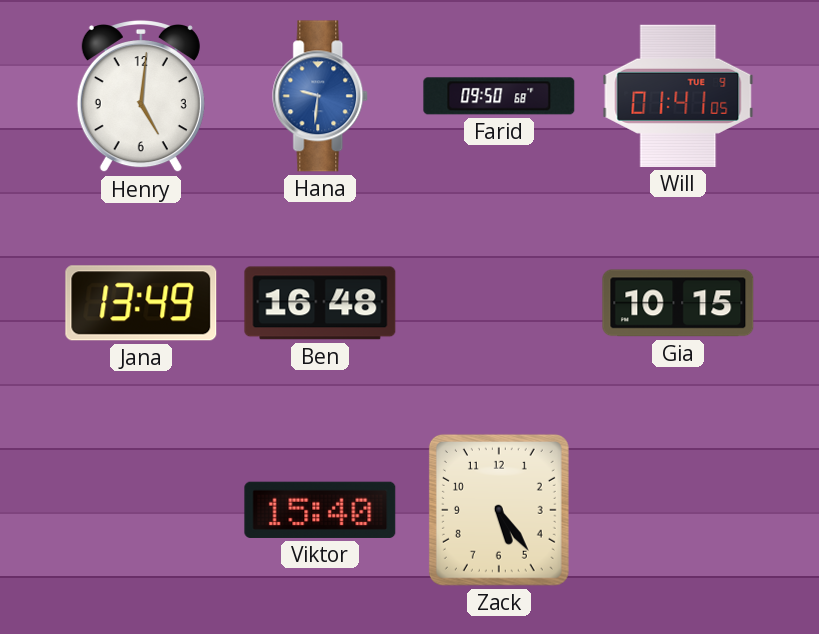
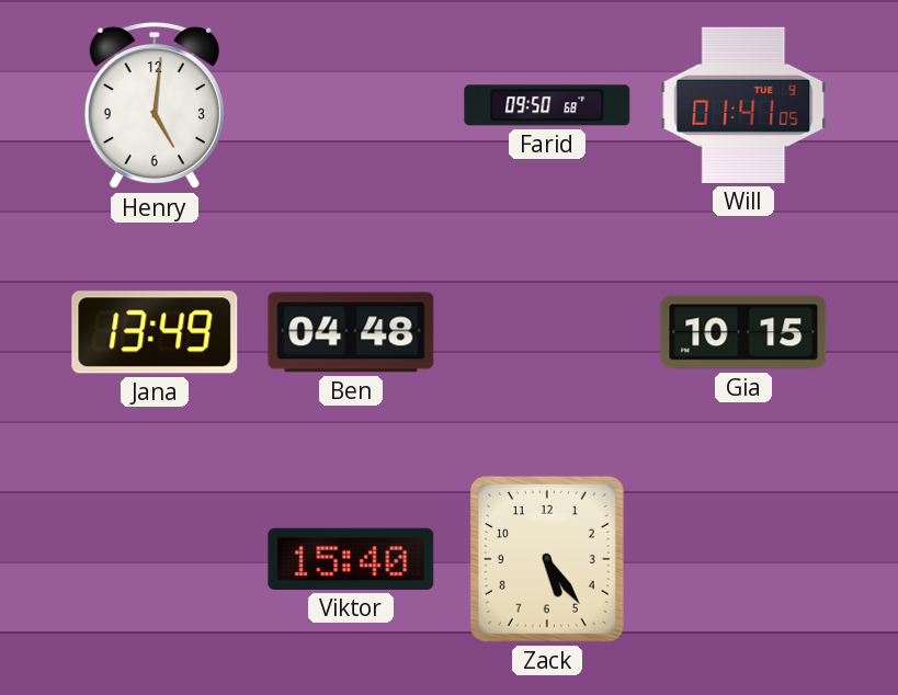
Hana: 9:31 -> none (321, 96)
Ben: 16:48 -> 04:48 (351, 332)
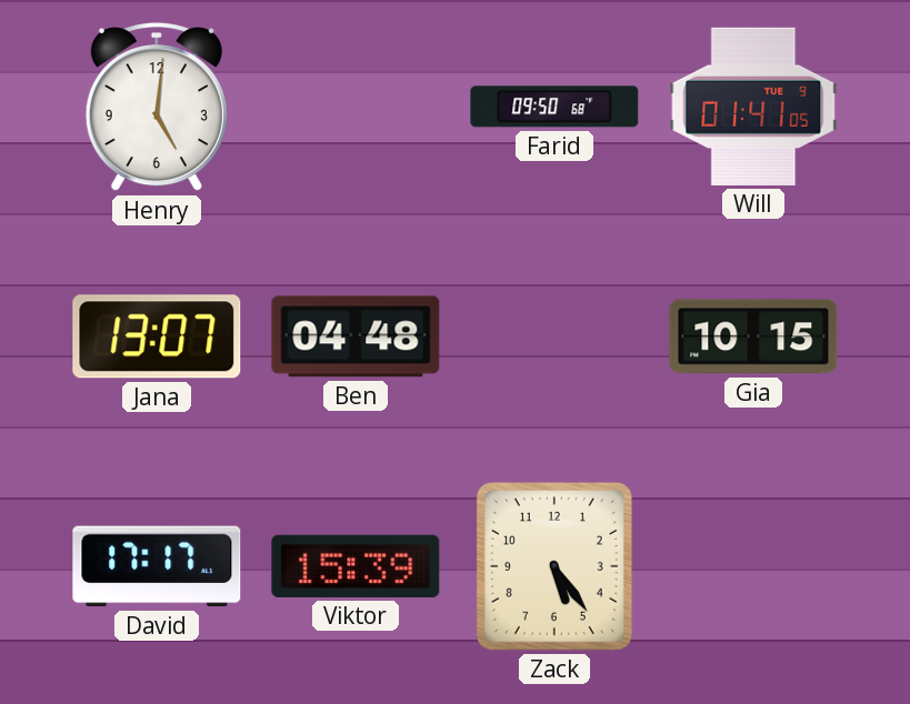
Jana: 13:49 -> 13:07 (157, 336)
David: none -> 17:17 (157, 566)
Viktor: 15:40 -> 15:39 (356, 566)
